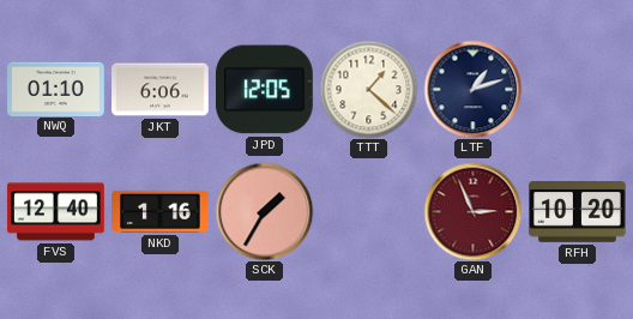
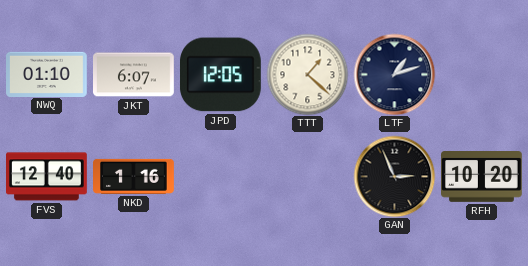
JKT: 6:06 -> 6:07 (134, 75)
SCK: 1:35 -> none (264, 211)
GAN dial: burgundy -> black (394, 176)
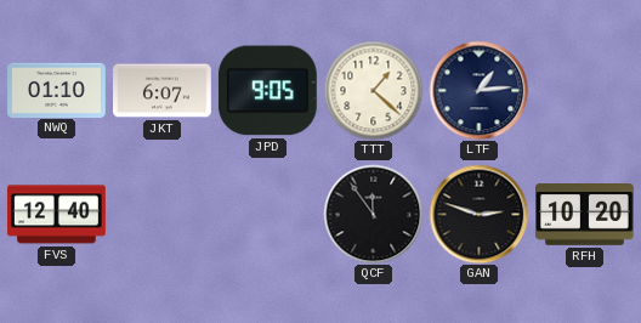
JPD: 12:05 -> 9:05 (267, 91)
LTF: 1:12 -> 1:14 (478, 90)
NKD: 1:16 -> none (134, 176)
QCF: none -> 11:54 (373, 214)
GAN: 2:56 -> 2:48 (478, 214)
